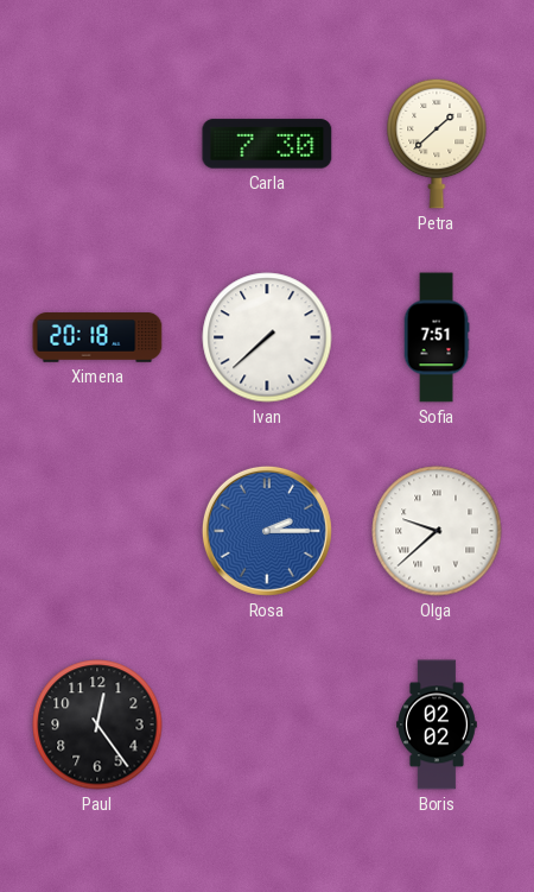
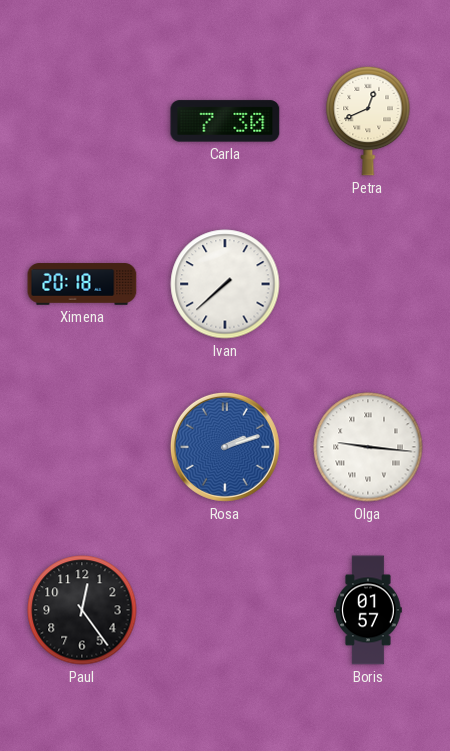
Petra: 1:38 -> 12:41 (368, 121)
Sofia: 7:51 -> none (437, 337)
Rosa: 2:15 -> 2:12 (225, 447)
Olga: 9:38 -> 9:16 (368, 447)
Boris: 02:02 -> 01:57 (369, 610)
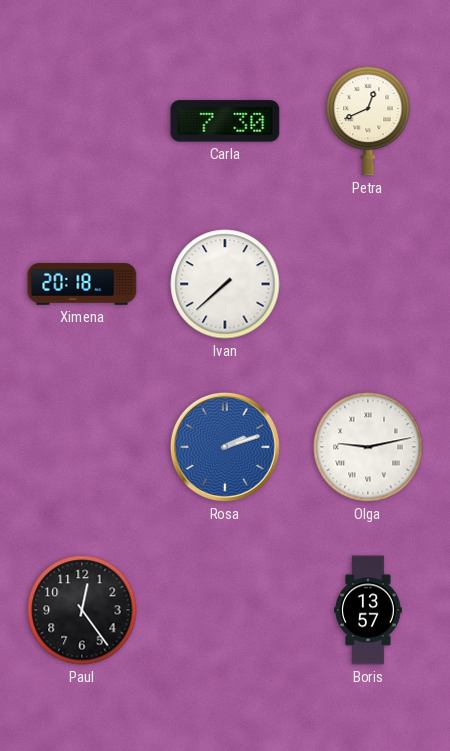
Olga: 9:16 -> 9:13 (368, 447)
Boris: 01:57 -> 13:57 (369, 610)
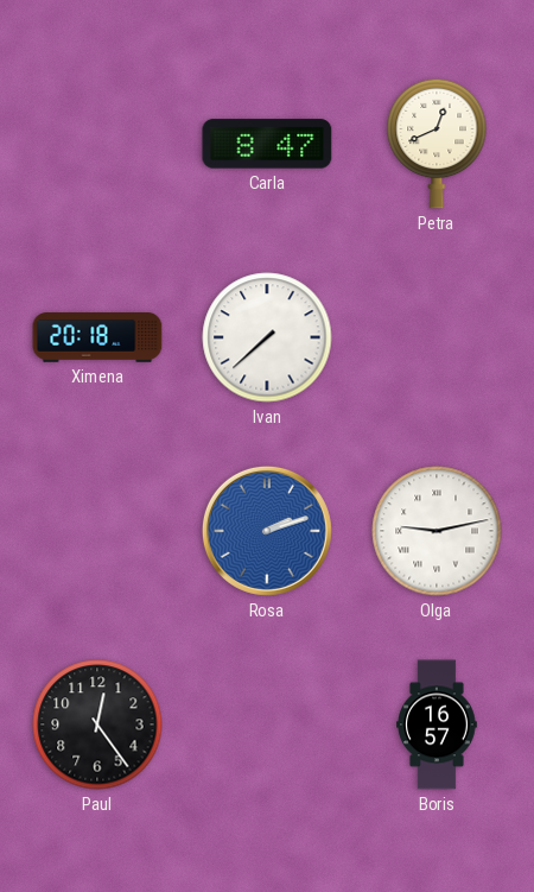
Carla: 7:30 -> 8:47 (267, 144)
Boris: 13:57 -> 16:57 (438, 725)
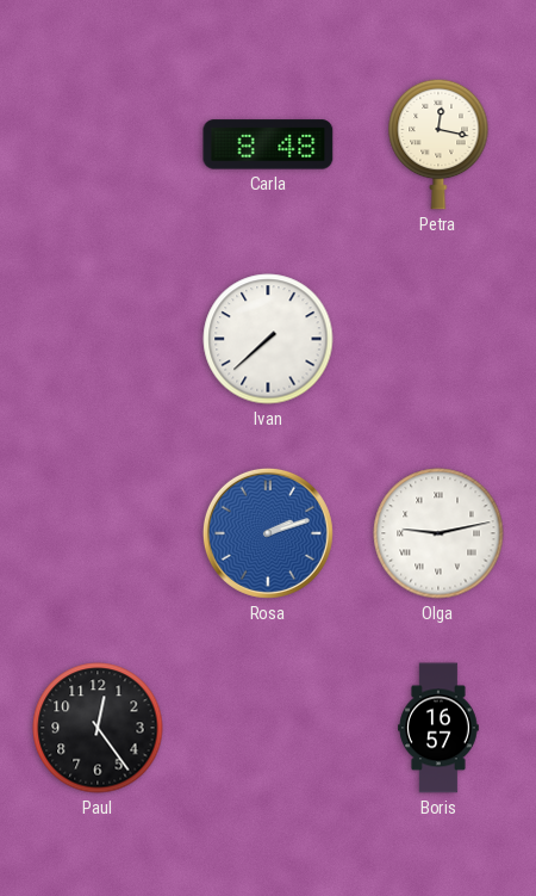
Carla: 8:47 -> 8:48 (268, 144)
Petra: 12:41 -> 12:17 (438, 144)
Ximena: 20:18 -> none (97, 337)
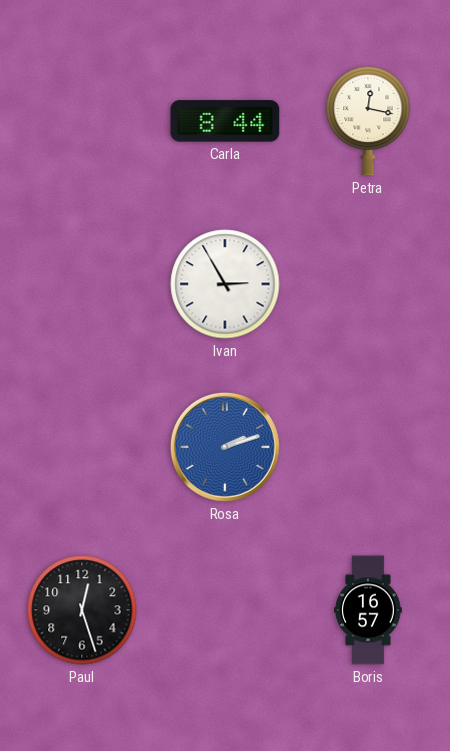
Carla: 8:48 -> 8:44 (225, 121)
Ivan: 7:38 -> 2:55 (225, 284)
Olga: 9:13 -> none (438, 533)
Paul: 12:24 -> 12:27 (82, 610)
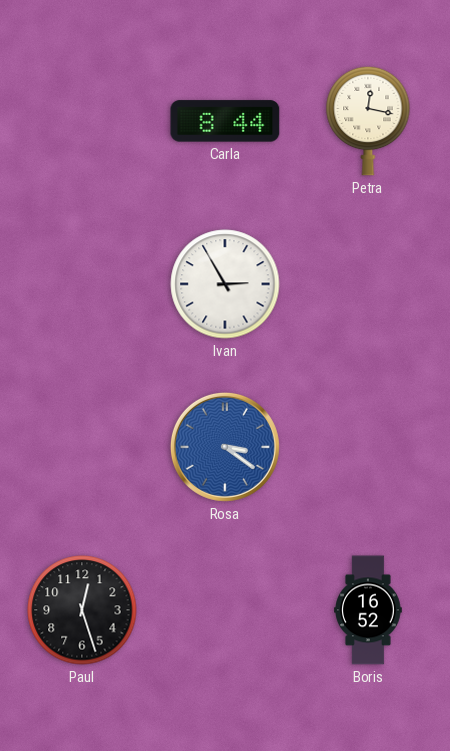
Rosa: 2:12 -> 3:21 (225, 447)
Boris: 16:57 -> 16:52 (369, 610)
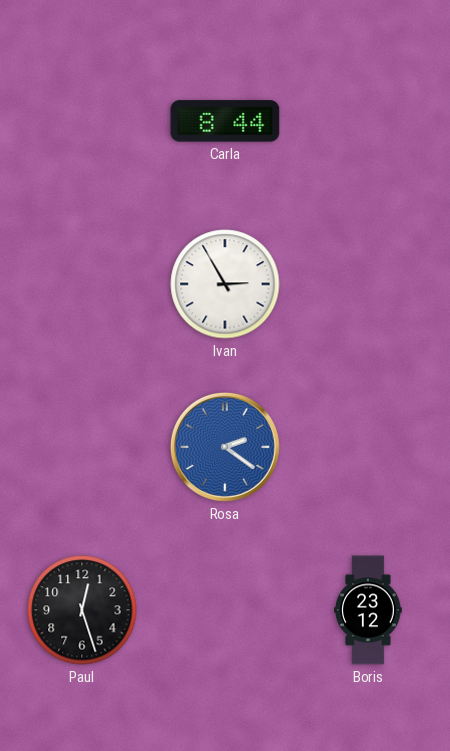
Petra: 12:17 -> none (368, 121)
Rosa: 3:21 -> 2:21 (225, 447)
Boris: 16:52 -> 23:12 (369, 610)
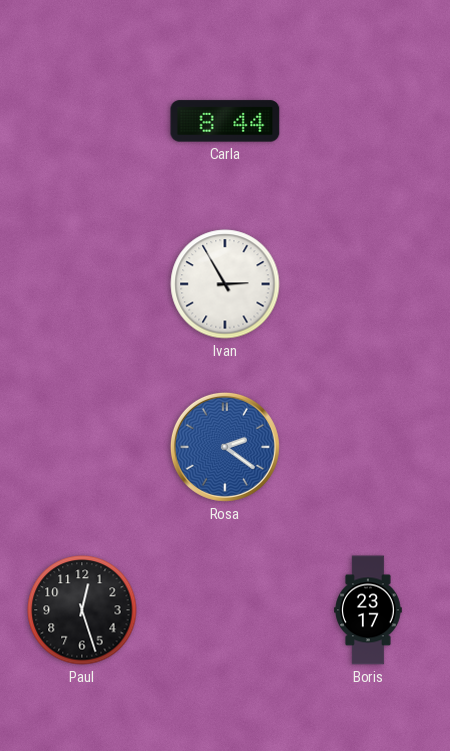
Boris: 23:12 -> 23:17 (369, 610)
